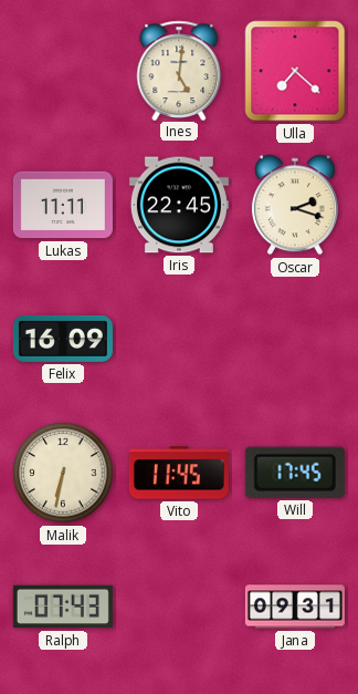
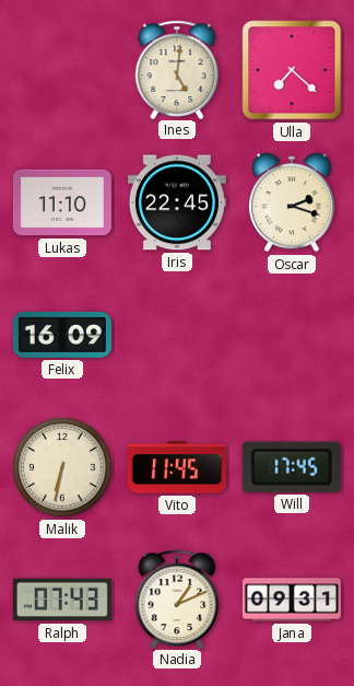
Lukas: 11:11 -> 11:10 (62, 202)
Nadia: none -> 1:11 (177, 598)
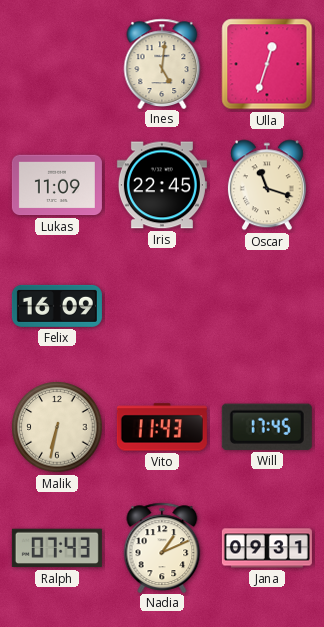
Ulla: 7:22 -> 12:33 (267, 64)
Lukas: 11:10 -> 11:09 (57, 185)
Oscar: 2:18 -> 11:18 (267, 185)
Vito: 11:45 -> 11:43 (162, 427)
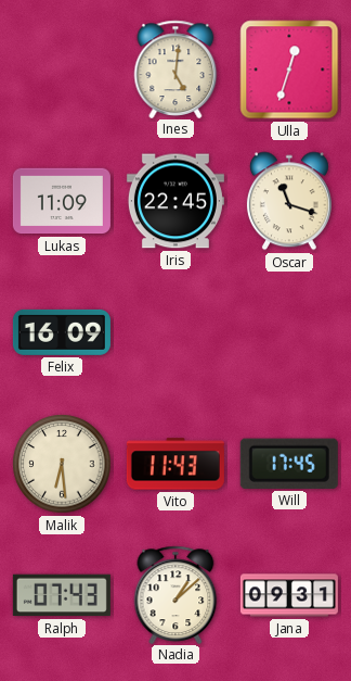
Malik: 6:32 -> 6:29 (62, 464)
Nadia: 1:11 -> 1:08 (175, 594)
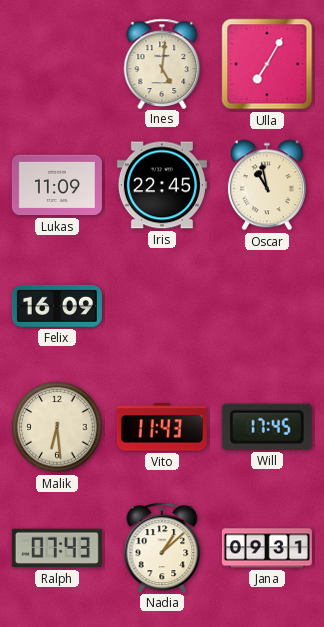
Ulla: 12:33 -> 7:05 (267, 64)
Oscar: 11:18 -> 10:58 (267, 185)
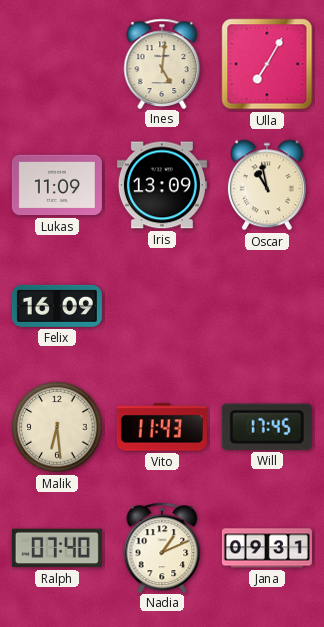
Iris: 22:45 -> 13:09 (162, 185)
Ralph: 07:43 -> 07:40 (57, 548)
Nadia: 1:08 -> 1:11 (162, 547)
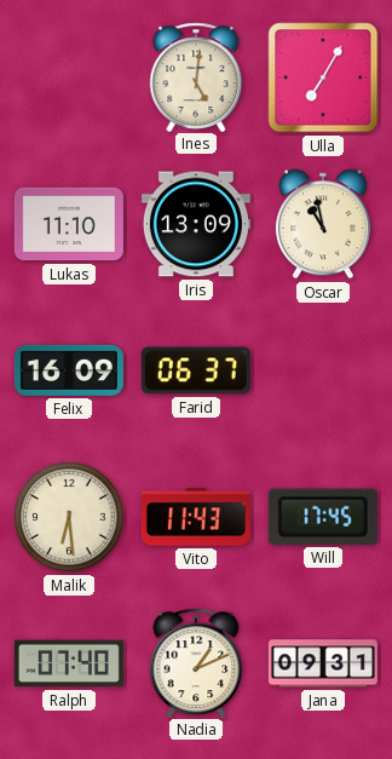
Lukas: 11:09 -> 11:10 (69, 224)
Farid: none -> 06:37 (196, 370)
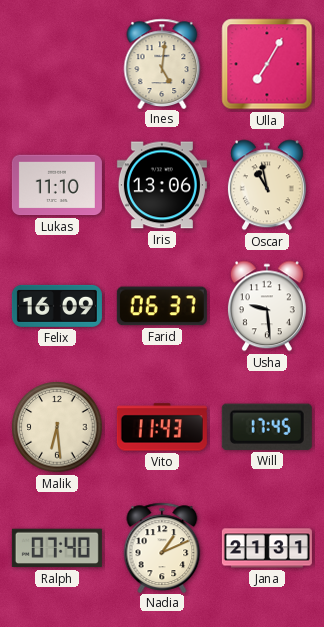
Iris: 13:09 -> 13:06 (162, 185)
Usha: none -> 9:29 (267, 306)
Jana: 09:31 -> 21:31 (267, 548)
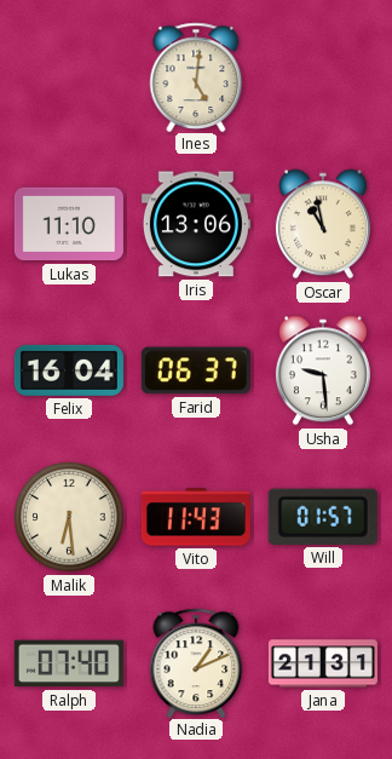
Ulla: 7:05 -> none (267, 64)
Felix: 16:09 -> 16:04 (69, 370)
Will: 17:45 -> 01:57 (323, 517)
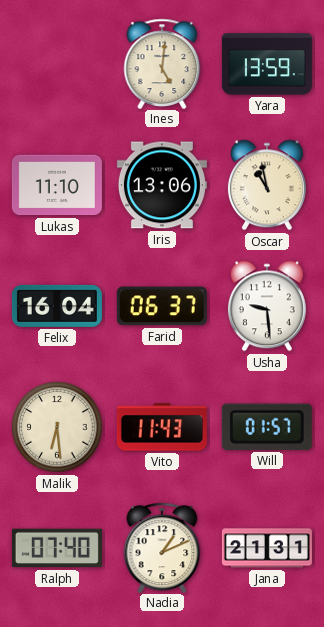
Yara: none -> 13:59 (267, 64)
